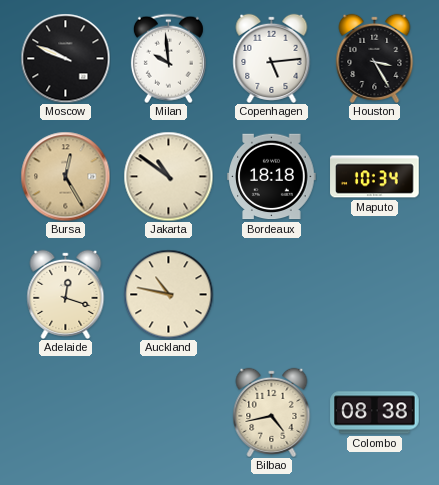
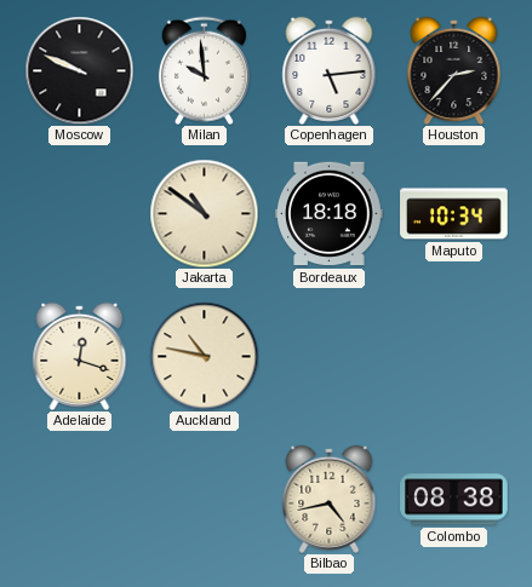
Houston: 3:25 -> 2:37 (454, 70)
Bursa: 12:25 -> none (65, 176)
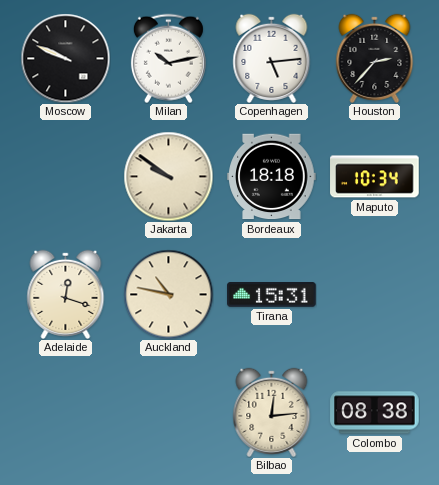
Milan: 9:59 -> 10:13 (168, 58)
Jakarta: 10:51 -> 9:51 (168, 176)
Tirana: none -> 15:31 (272, 295)
Bilbao: 4:43 -> 12:14 (272, 412)
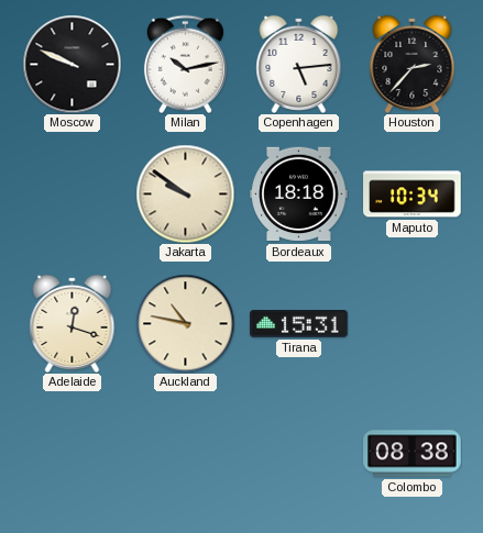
Bilbao: 12:14 -> none (272, 412)
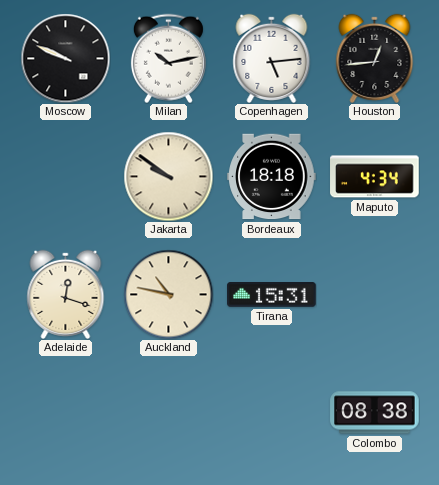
Houston: 2:37 -> 12:44 (375, 58)
Maputo: 10:34 -> 4:34 (375, 177)
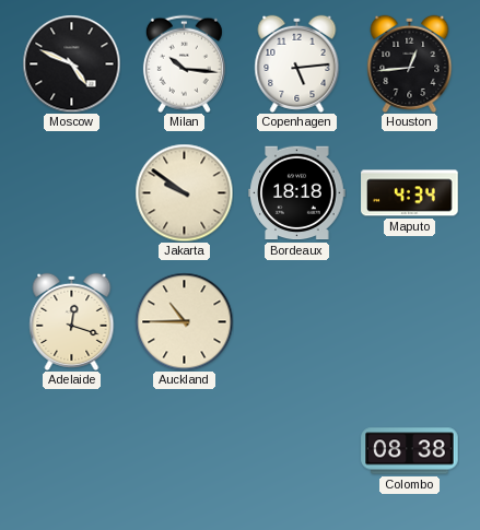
Moscow: 9:49 -> 4:49 (71, 63)
Milan: 10:13 -> 10:16 (184, 63)
Auckland: 10:47 -> 10:45 (184, 321)
Tirana: 15:31 -> none (272, 295)
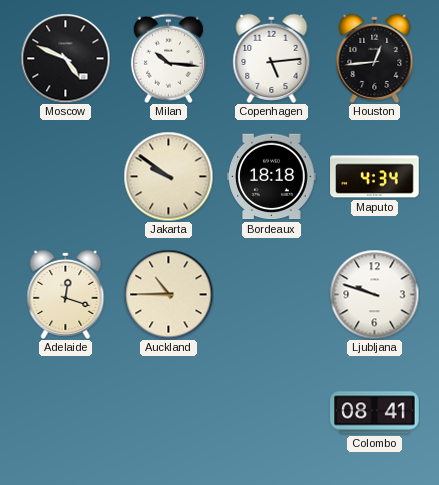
Ljubljana: none -> 9:48 (374, 294)
Colombo: 08:38 -> 08:41 (375, 413)
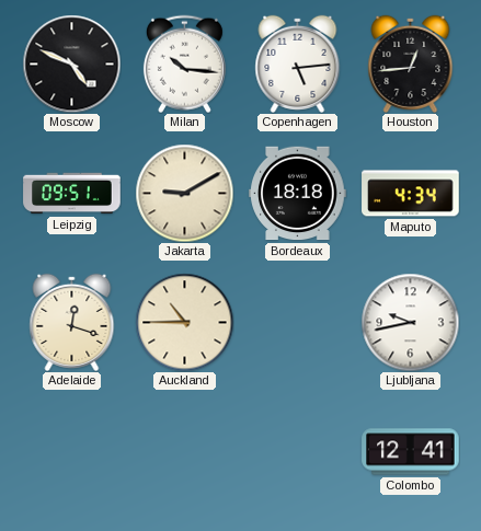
Leipzig: none -> 09:51 (72, 194)
Jakarta: 9:51 -> 9:10 (184, 193)
Ljubljana: 9:48 -> 9:43 (410, 322)
Colombo: 08:41 -> 12:41 (411, 452)
